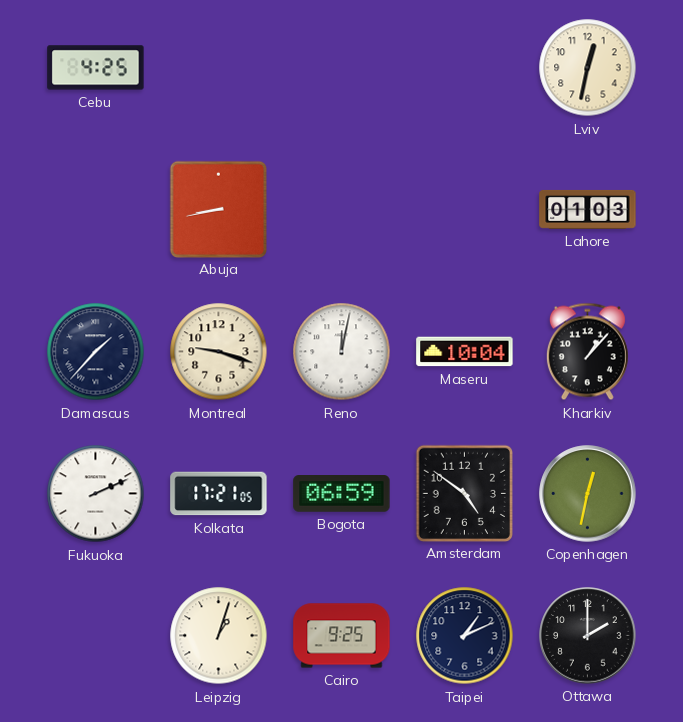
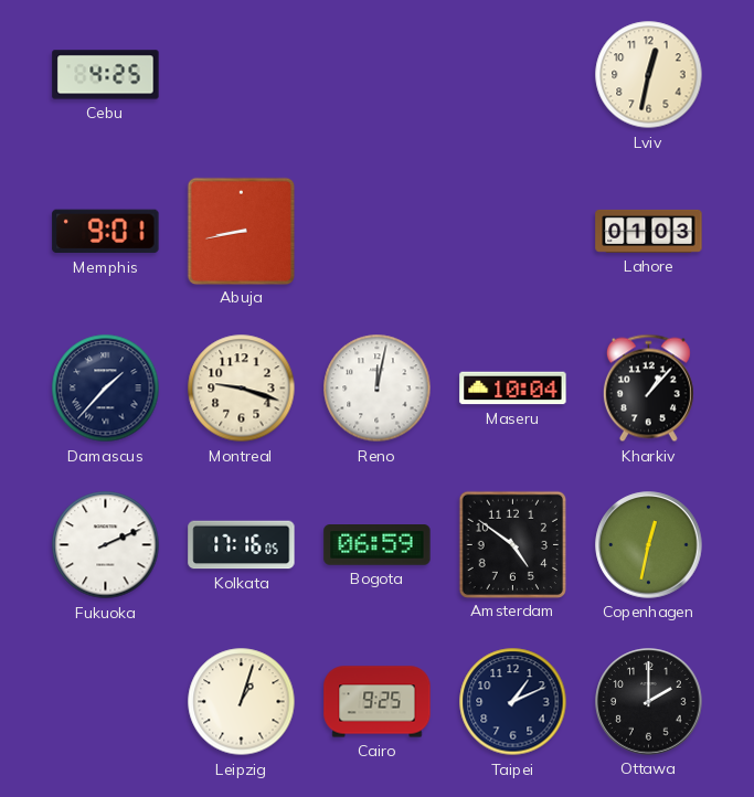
Memphis: none -> 9:01 (106, 232)
Kolkata: 17:21 -> 17:16 (242, 545)
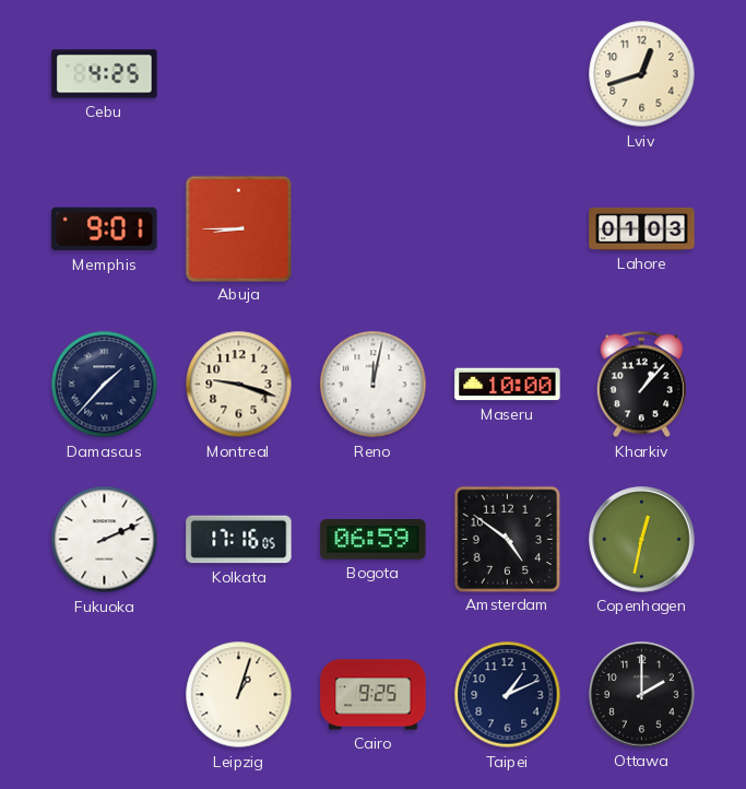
Lviv: 12:32 -> 12:42 (642, 74)
Abuja: 8:43 -> 8:45 (238, 228)
Maseru: 10:04 -> 10:00 (508, 385)
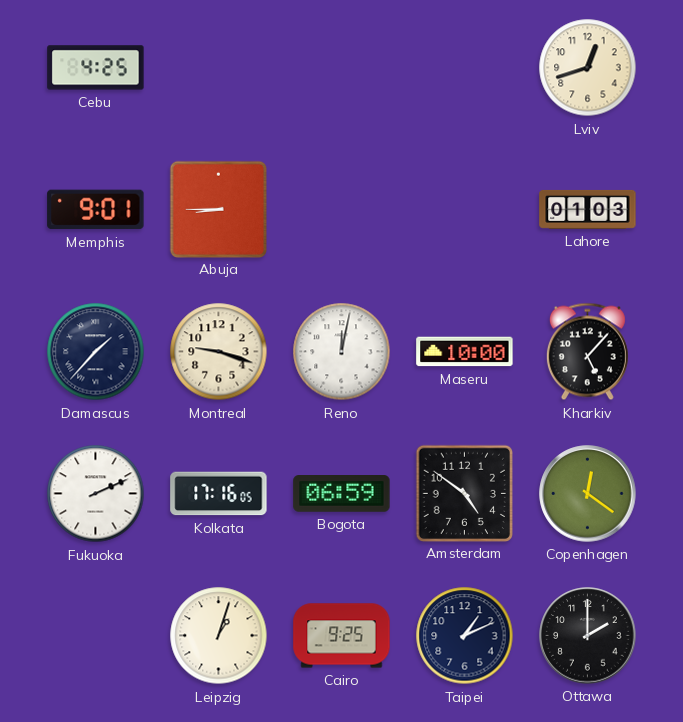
Kharkiv: 1:07 -> 5:07 (587, 352)
Copenhagen: 12:32 -> 12:21 (588, 494)
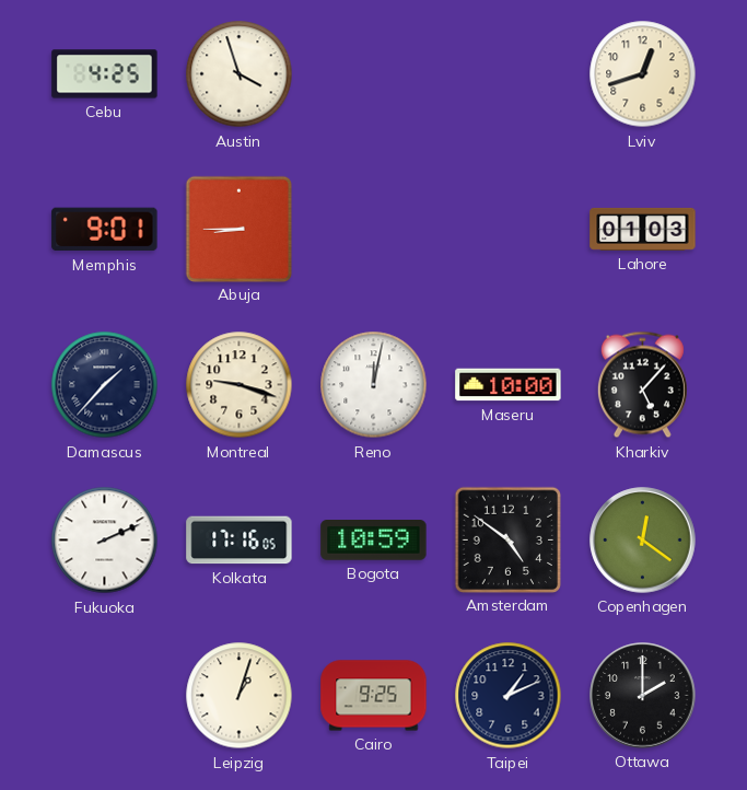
Austin: none -> 3:57 (240, 74)
Bogota: 06:59 -> 10:59 (374, 541)
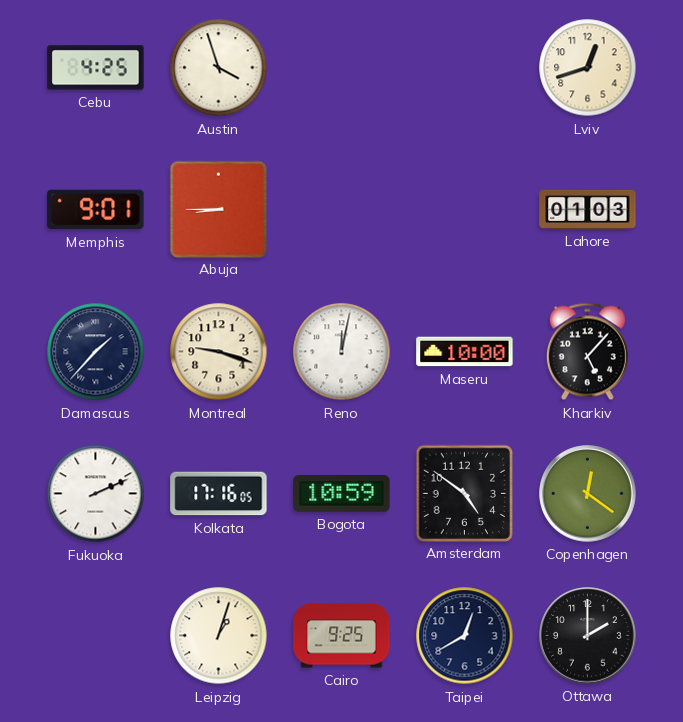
Taipei: 1:11 -> 12:40 (465, 636)
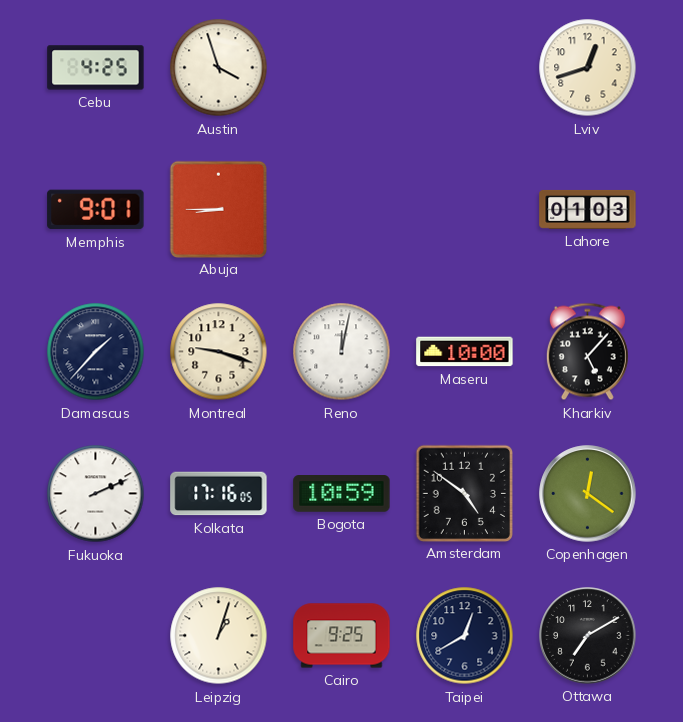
Ottawa: 2:00 -> 7:10 (588, 636)
